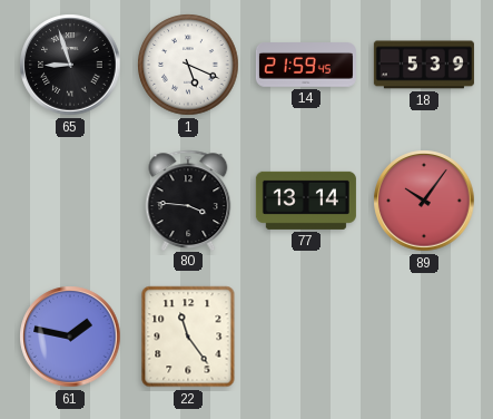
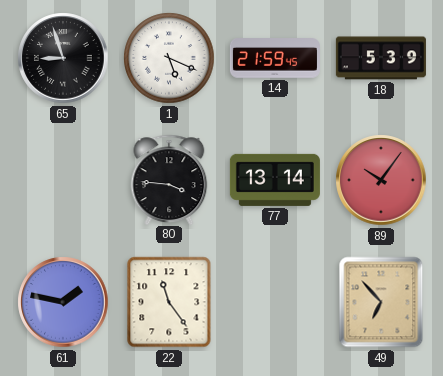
49: none -> 6:53 (381, 302)
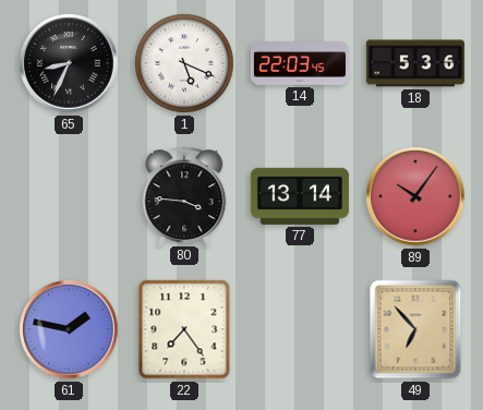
65: 8:57 -> 8:34 (69, 63)
14: 21:59 -> 22:03 (300, 63)
18: 5:39 -> 5:36 (415, 63)
22: 11:24 -> 7:24 (184, 329)
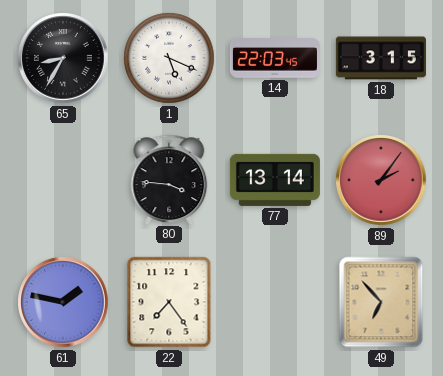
65: 8:34 -> 8:35 (63, 58)
18: 5:36 -> 3:15 (381, 58)
89: 10:06 -> 2:06 (381, 180)
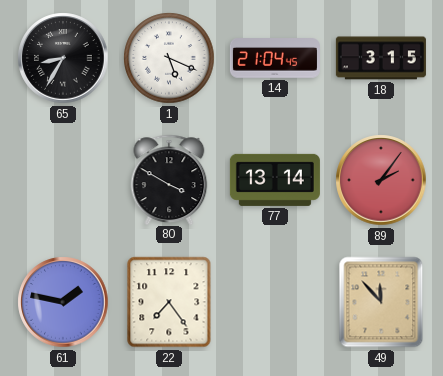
14: 22:03 -> 21:04 (275, 58)
80: 3:46 -> 3:50 (169, 179)
49: 6:53 -> 11:53 (381, 302)
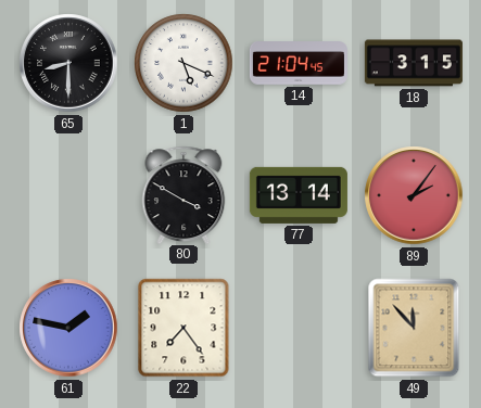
65: 8:35 -> 8:30 (68, 63)
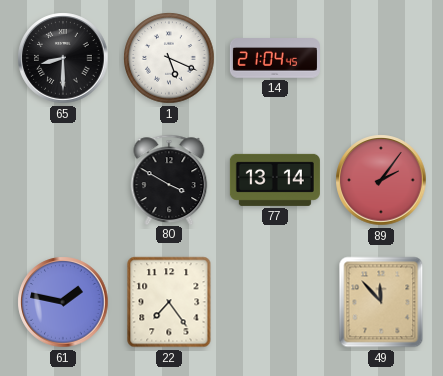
18: 3:15 -> none (414, 63)
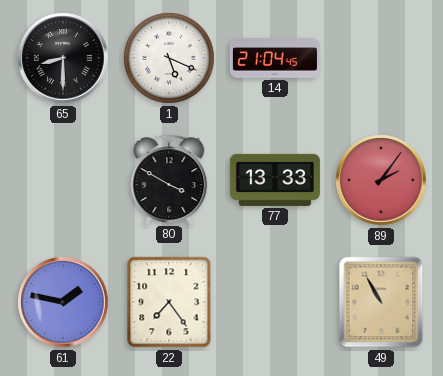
77: 13:14 -> 13:33 (275, 180)
49: 11:53 -> 10:55 (381, 302)
